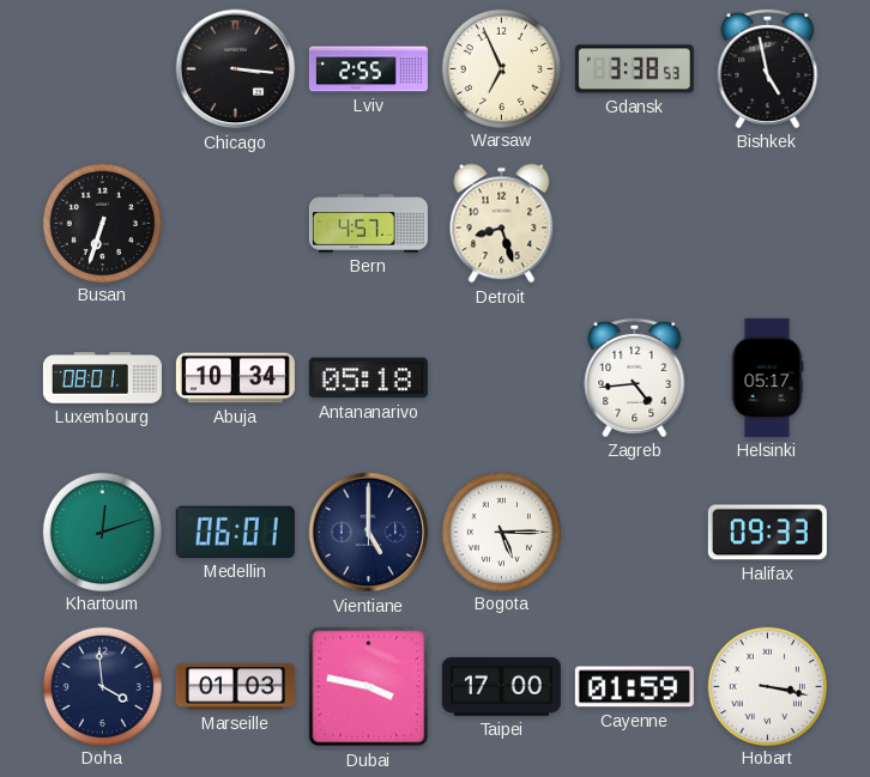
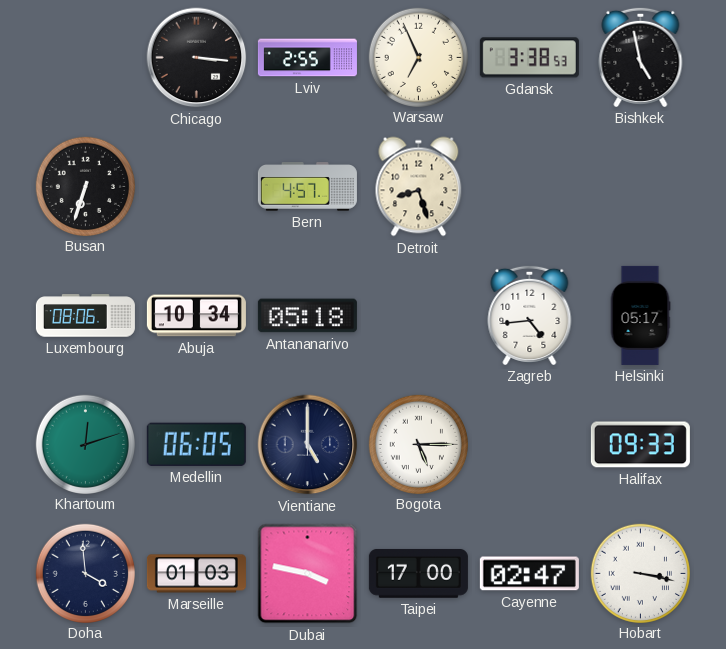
Luxembourg: 08:01 -> 08:06 (85, 316)
Medellin: 06:01 -> 06:05 (196, 444)
Cayenne: 01:59 -> 02:47 (529, 574)
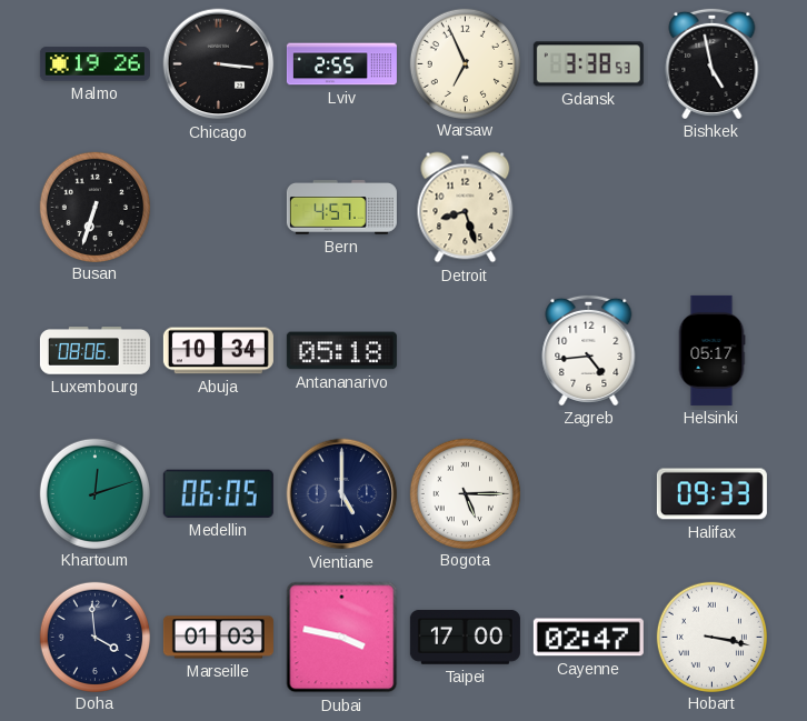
Malmo: none -> 19:26 (94, 64)
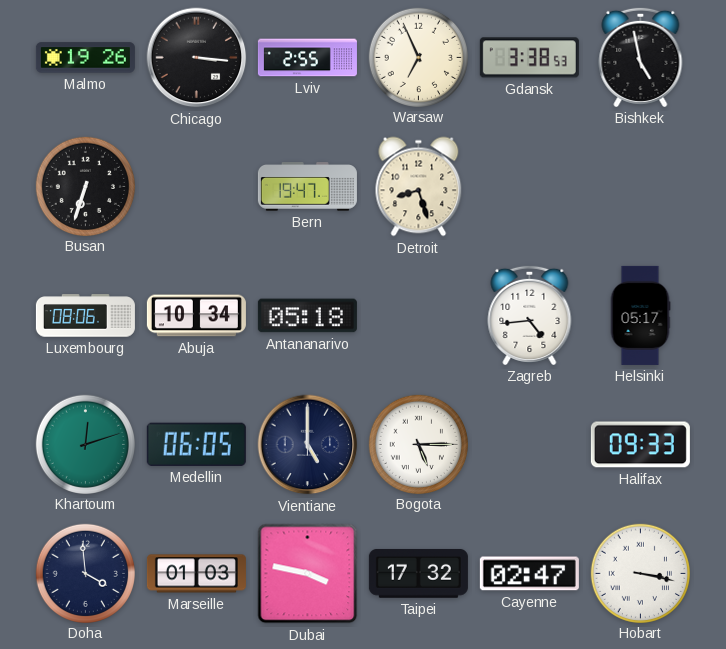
Bern: 4:57 -> 19:47 (307, 187)
Taipei: 17:00 -> 17:32 (418, 573)
